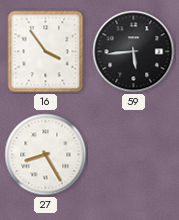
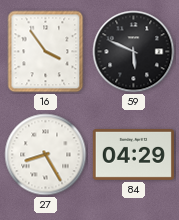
59: 5:44 -> 5:49 (134, 52)
84: none -> 04:29 (133, 154)
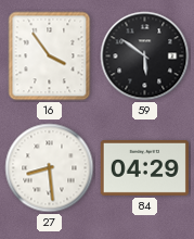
59: 5:49 -> 5:51 (145, 56)
27: 8:25 -> 8:29 (50, 168)
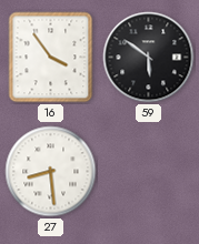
84: 04:29 -> none (144, 167)
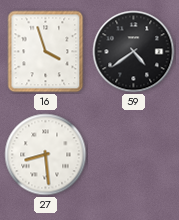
16: 3:54 -> 3:57 (46, 52)
59: 5:51 -> 4:39 (134, 52)
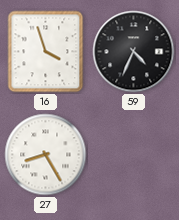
59: 4:39 -> 4:34 (134, 52)
27: 8:29 -> 8:25 (46, 155)
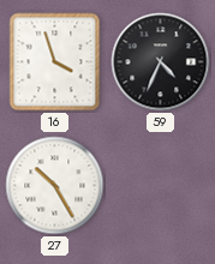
27: 8:25 -> 10:25 (55, 186)
